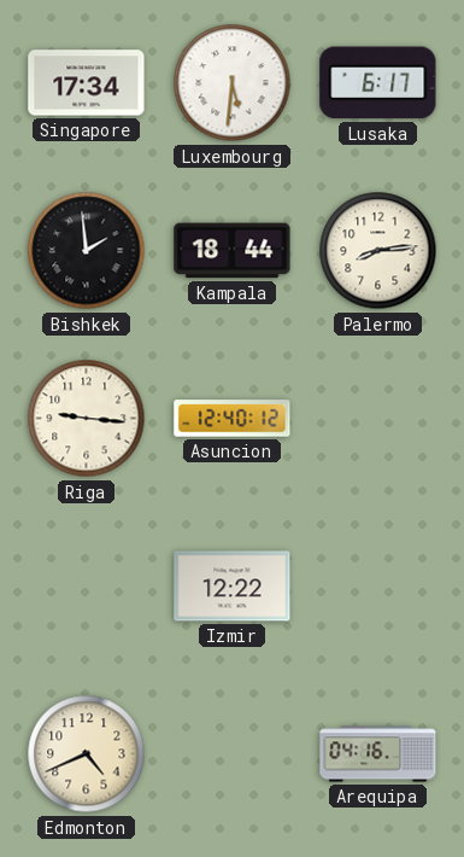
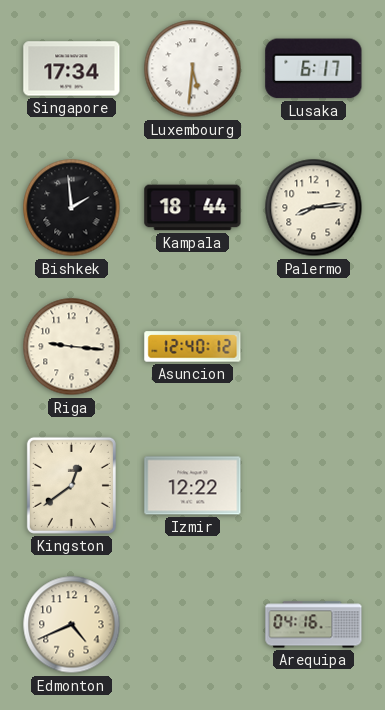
Kingston: none -> 12:39 (71, 485)
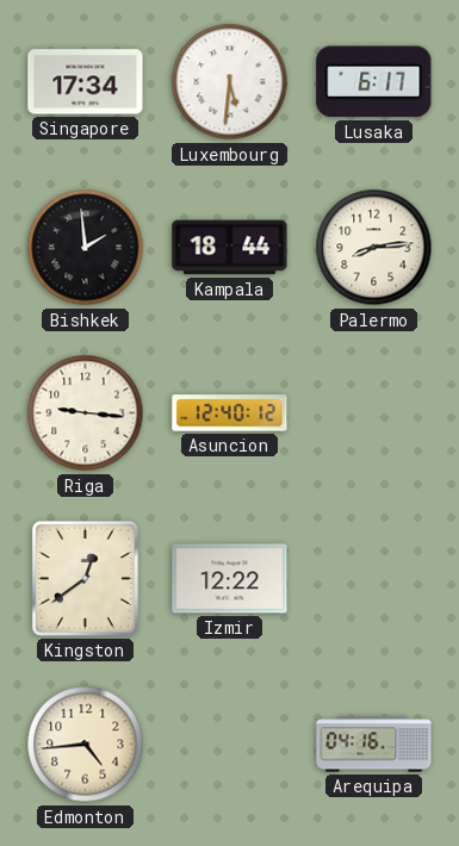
Edmonton: 4:41 -> 4:44 (86, 745)
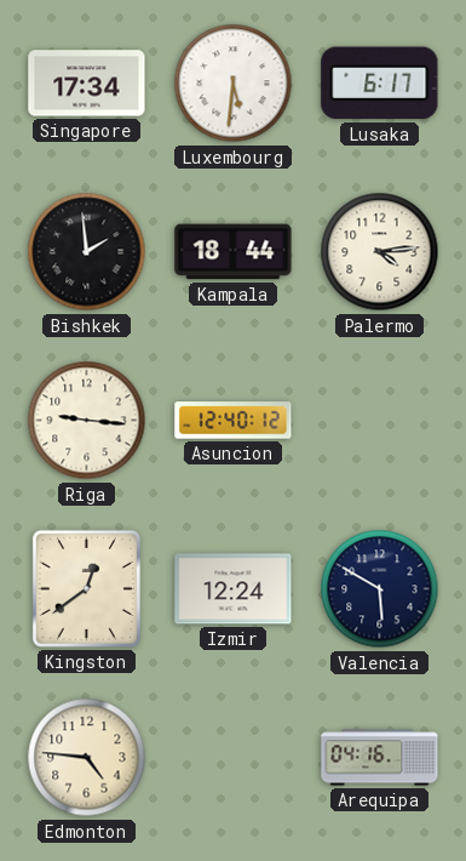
Palermo: 8:14 -> 4:14 (380, 252)
Izmir: 12:22 -> 12:24 (234, 589)
Valencia: none -> 5:50 (380, 589)
Edmonton: 4:44 -> 4:46 (87, 758)
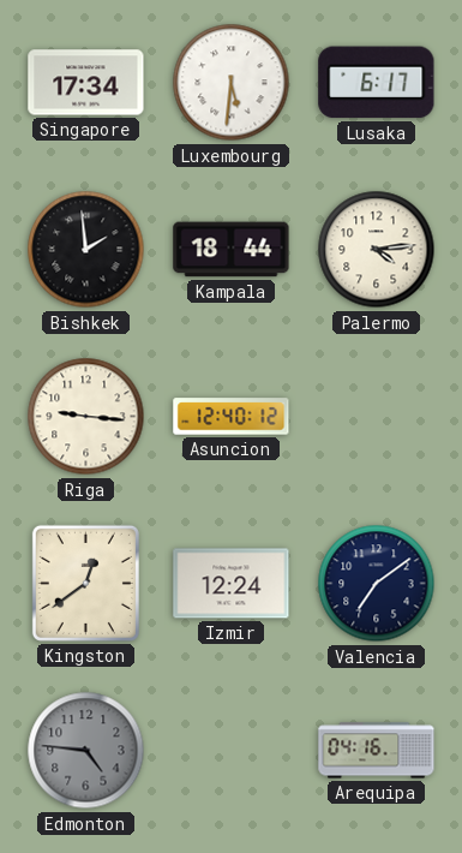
Valencia: 5:50 -> 7:09 (377, 584)
Edmonton dial: cream -> grey (86, 751)
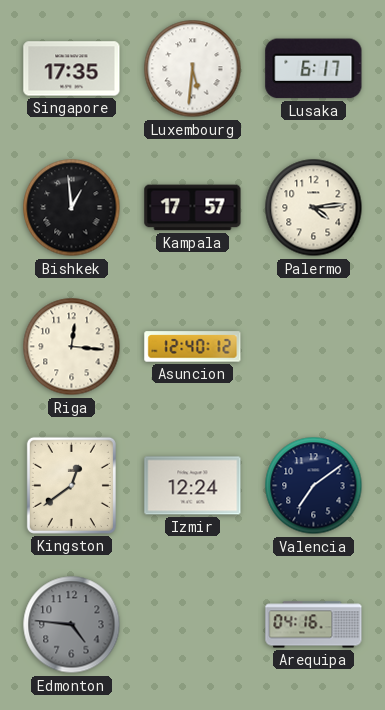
Singapore: 17:34 -> 17:35 (72, 69)
Bishkek: 1:59 -> 12:59 (72, 208)
Kampala: 18:44 -> 17:57 (193, 208)
Riga: 9:16 -> 12:16 (72, 347)
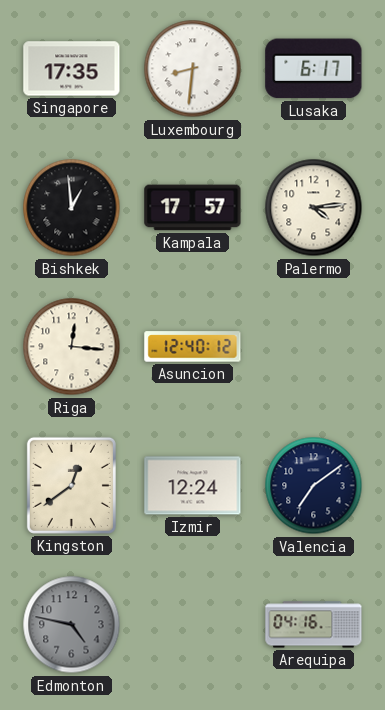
Luxembourg: 5:31 -> 8:31 (193, 69)
Edmonton: 4:46 -> 4:47 (72, 625)
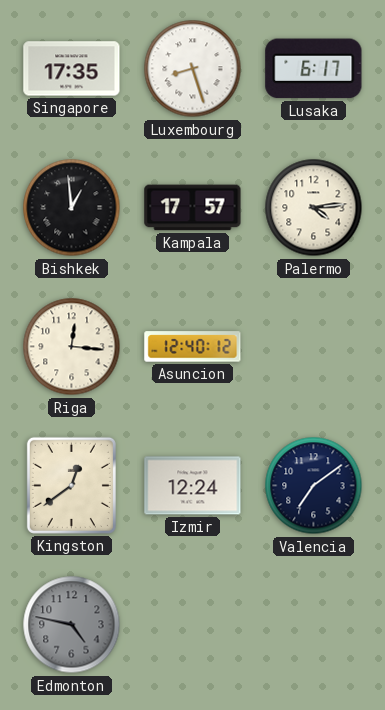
Luxembourg: 8:31 -> 8:27 (193, 69)
Arequipa: 04:16 -> none (314, 625)
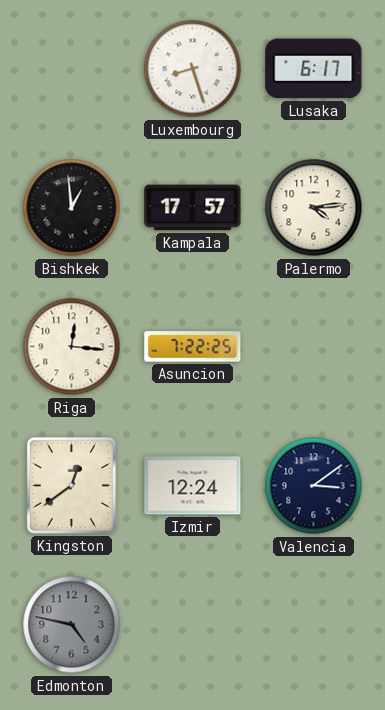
Singapore: 17:35 -> none (72, 69)
Asuncion: 12:40 -> 7:22 (193, 347)
Valencia: 7:09 -> 3:09 (314, 486)
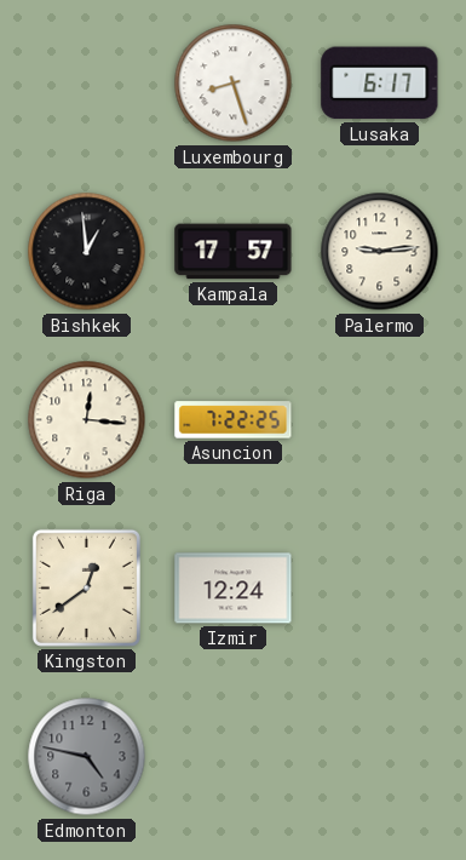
Palermo: 4:14 -> 9:14 (380, 252)
Valencia: 3:09 -> none (314, 486)
